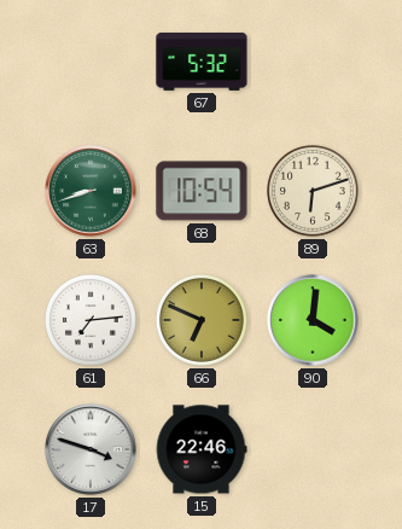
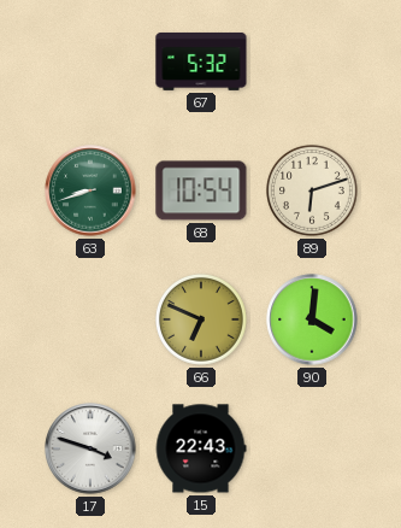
61: 7:14 -> none (92, 321)
15: 22:46 -> 22:43 (201, 448)
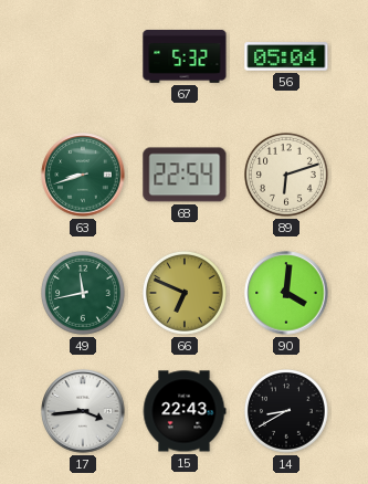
56: none -> 05:04 (286, 56)
68: 10:54 -> 22:54 (185, 175)
49: none -> 11:43 (84, 294)
17: 3:48 -> 3:44 (83, 411)
14: none -> 8:40 (287, 412)
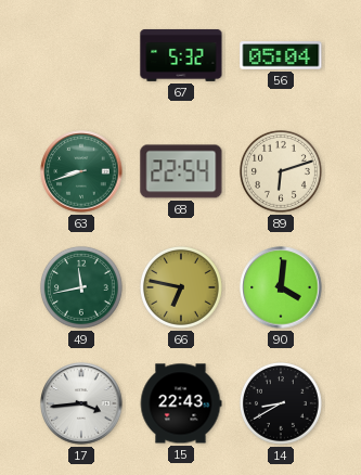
66: 6:49 -> 6:47 (182, 288)
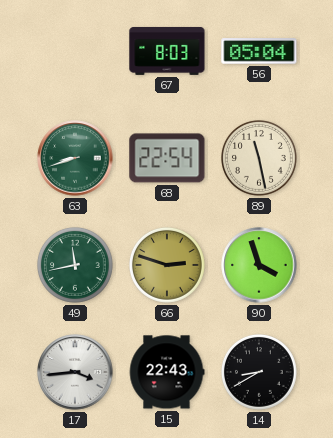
67: 5:32 -> 8:03 (167, 51)
89: 6:12 -> 11:28 (260, 159)
66: 6:47 -> 2:48 (168, 266)
90: 4:01 -> 3:57 (259, 265)
